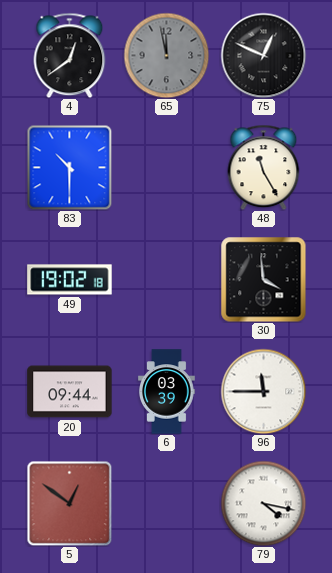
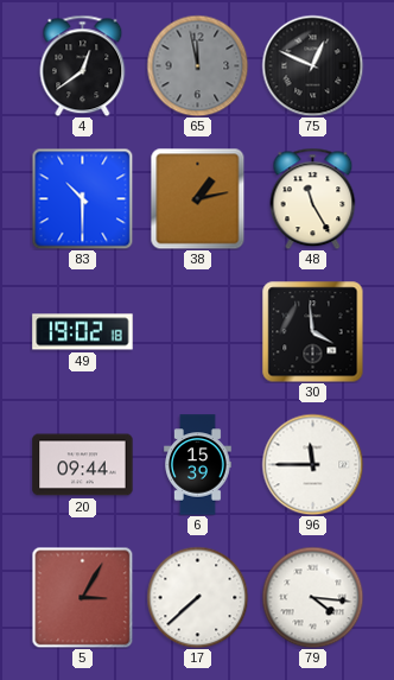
38: none -> 1:13 (198, 198)
6: 03:39 -> 15:39 (198, 465)
5: 12:51 -> 3:05 (82, 597)
17: none -> 7:38 (197, 597)
79: 4:17 -> 4:16 (312, 597)
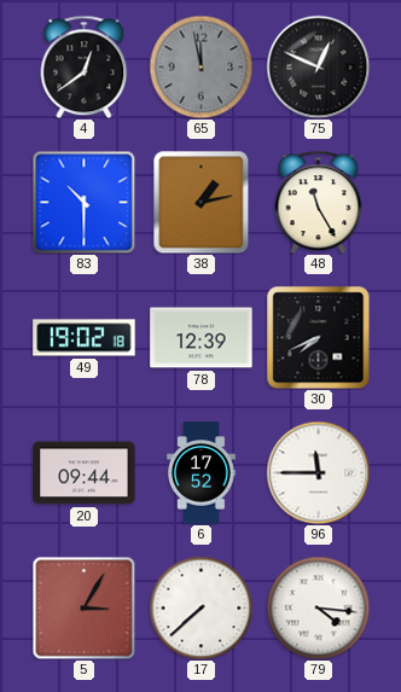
78: none -> 12:39 (202, 338)
30: 3:59 -> 7:41 (318, 337)
6: 15:39 -> 17:52 (202, 473)
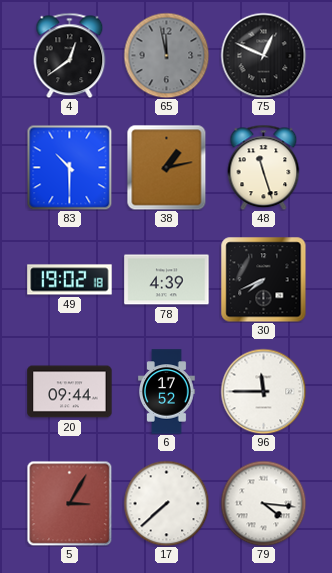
48: 11:25 -> 11:27 (264, 167)
78: 12:39 -> 4:39 (167, 280)
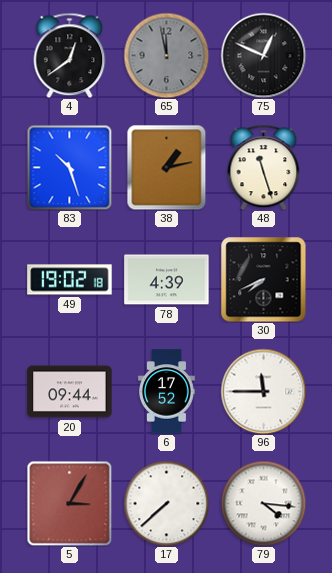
83: 10:30 -> 10:27 (69, 167)
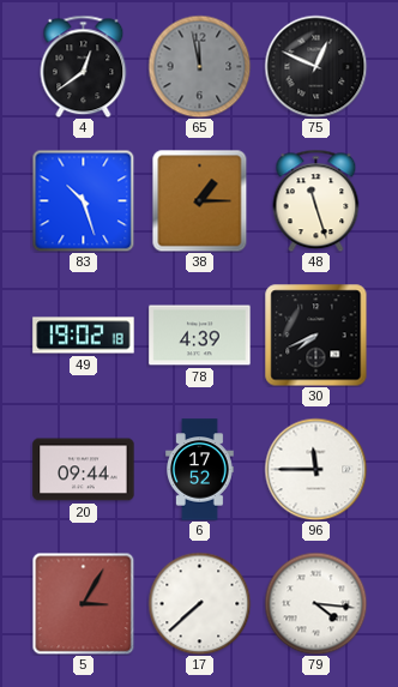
38: 1:13 -> 1:15 (200, 200)
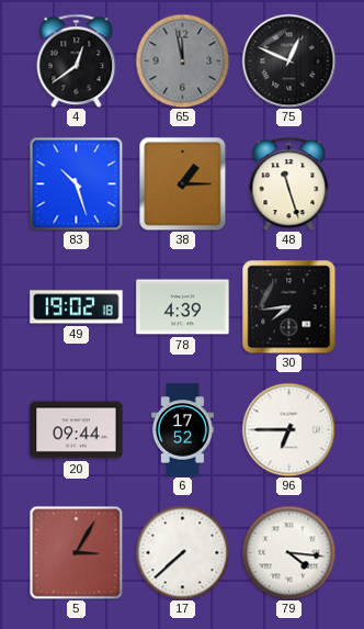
30: 7:41 -> 7:44 (288, 306)
96: 11:45 -> 6:45 (288, 429)
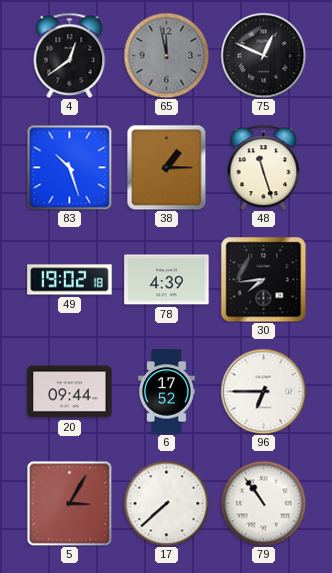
79: 4:16 -> 10:54 (263, 503)
